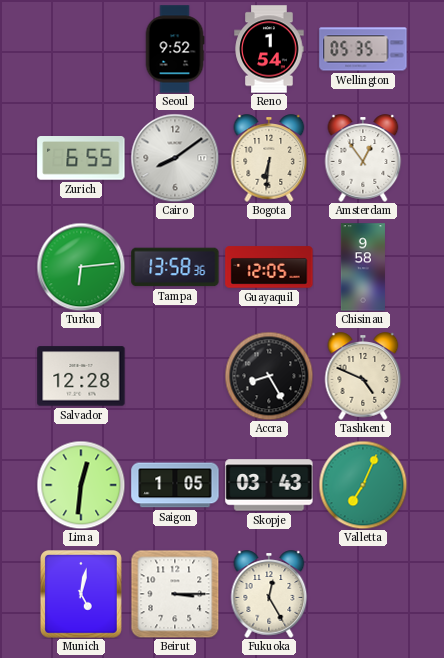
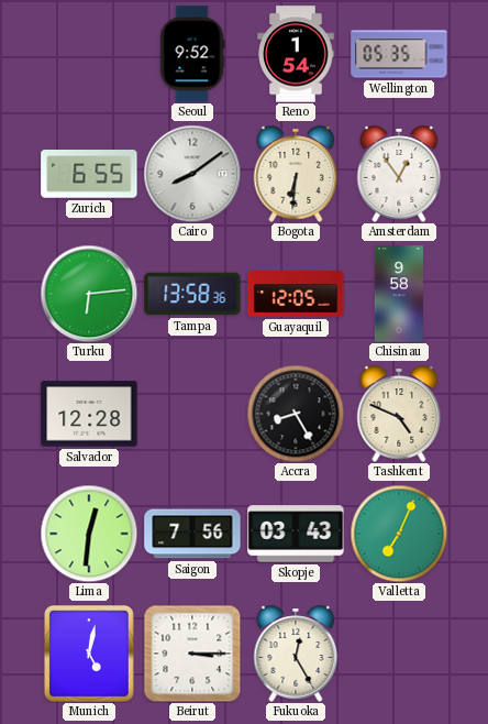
Saigon: 1:05 -> 7:56 (192, 534)
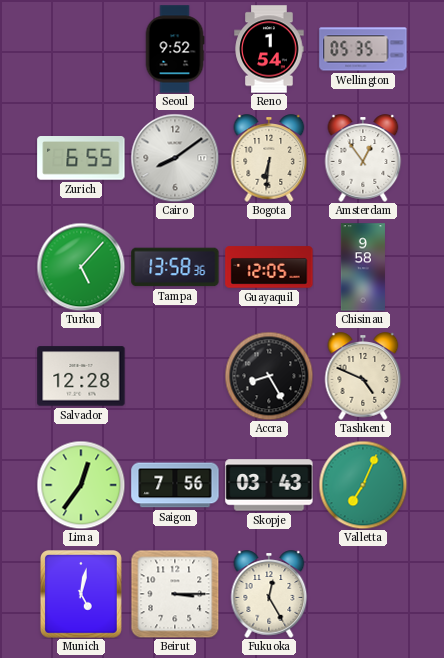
Turku: 6:14 -> 5:07 (81, 267)
Lima: 12:31 -> 12:36 (81, 485)
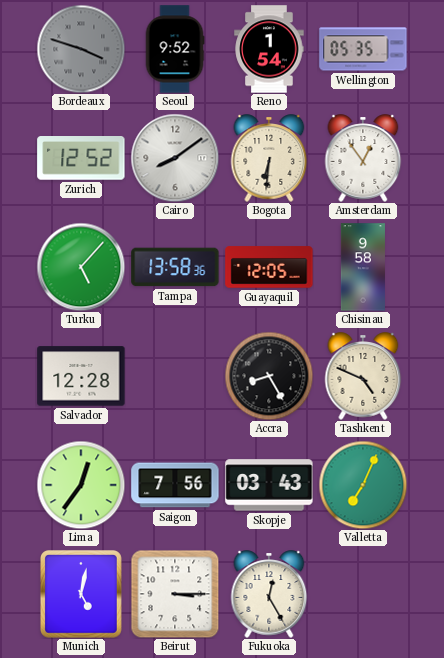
Bordeaux: none -> 3:48 (81, 49)
Zurich: 6:55 -> 12:52 (81, 159)
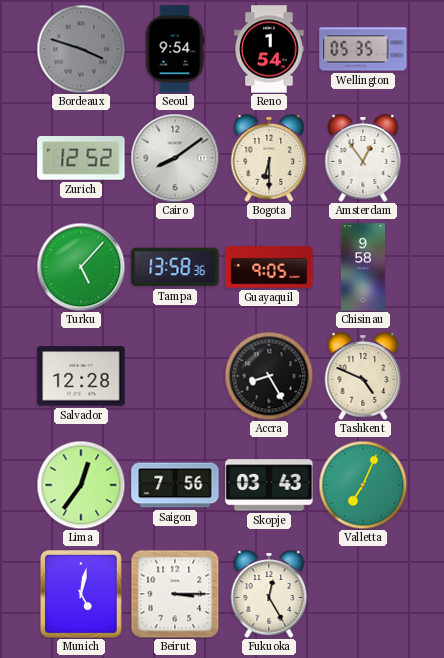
Seoul: 9:52 -> 9:54 (175, 49)
Bogota: 6:31 -> 6:30 (269, 158)
Guayaquil: 12:05 -> 9:05 (269, 267)
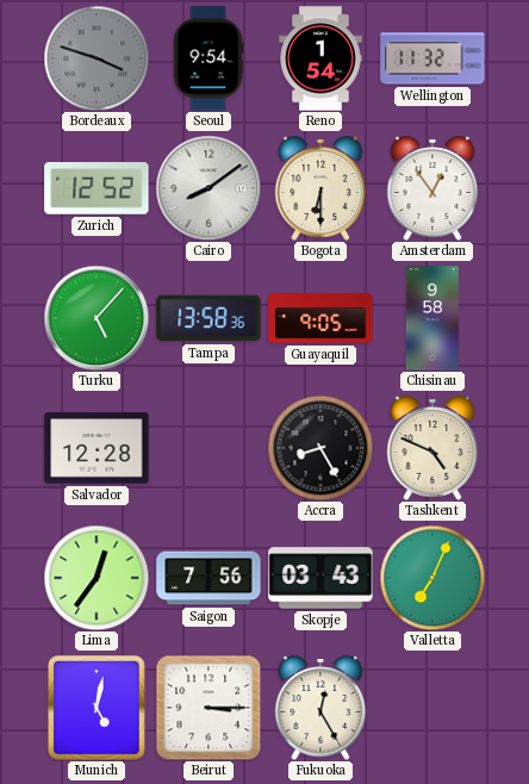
Wellington: 05:35 -> 11:32 (432, 58)
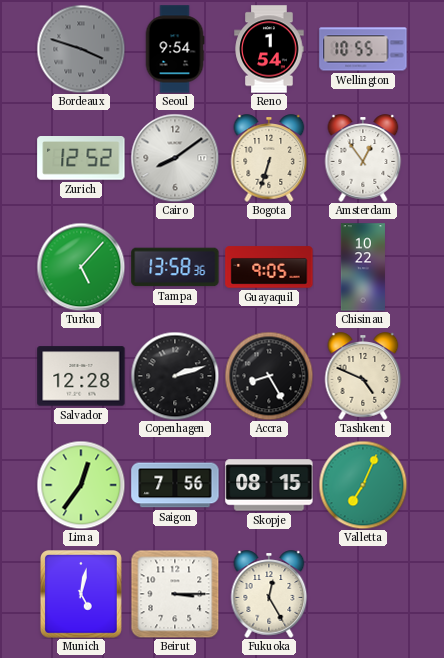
Wellington: 11:32 -> 10:55 (363, 49)
Bogota: 6:30 -> 6:33 (269, 158)
Chisinau: 9:58 -> 10:22 (363, 267)
Copenhagen: none -> 2:12 (175, 376)
Skopje: 03:43 -> 08:15 (269, 485)
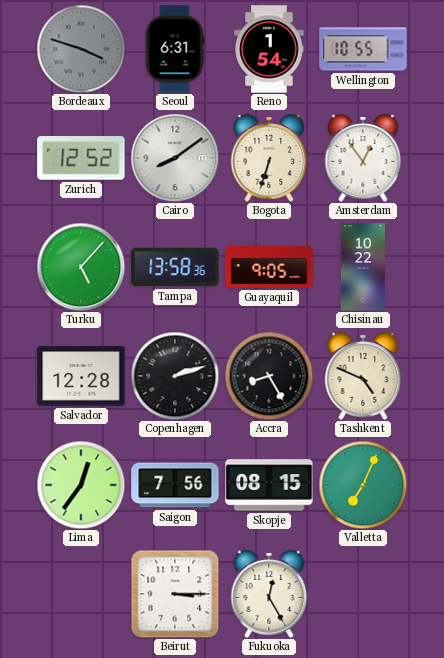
Seoul: 9:54 -> 6:31 (175, 49)
Munich: 5:02 -> none (82, 595)
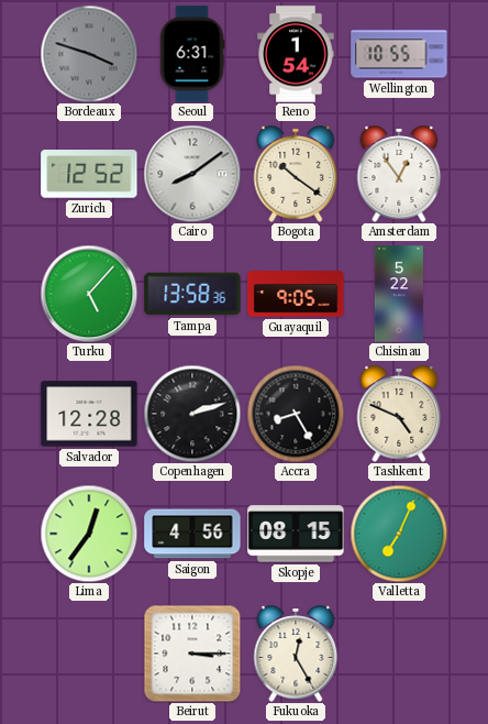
Bogota: 6:33 -> 10:21 (296, 174)
Chisinau: 10:22 -> 5:22 (399, 294)
Saigon: 7:56 -> 4:56 (192, 534)
